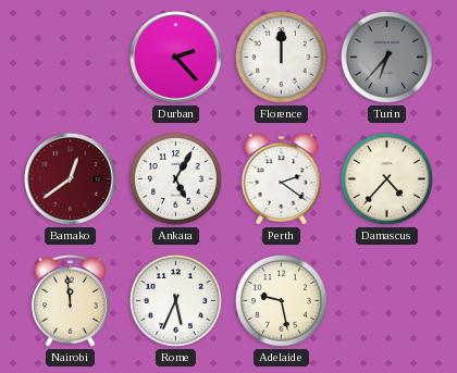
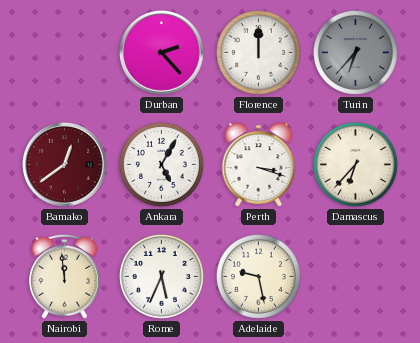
Perth: 2:21 -> 3:18 (259, 165)
Damascus: 4:37 -> 6:37 (355, 164)
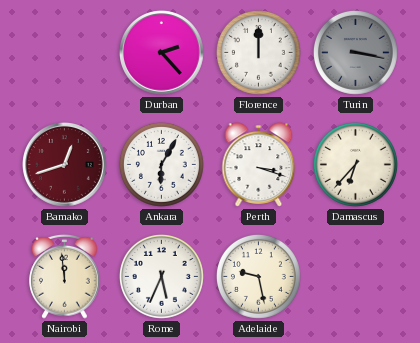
Turin: 6:37 -> 3:17 (355, 52)
Bamako: 12:39 -> 12:42 (65, 165)
Ankara: 5:05 -> 6:05 (161, 164)
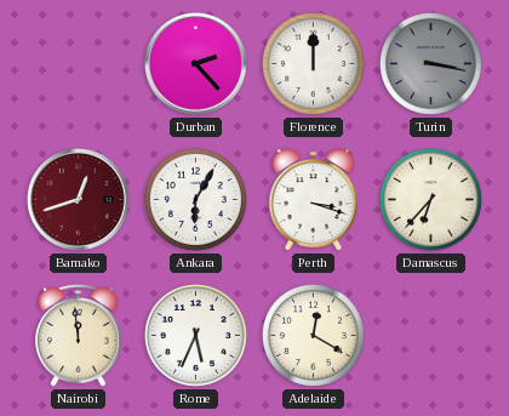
Adelaide: 9:28 -> 12:20 (313, 335)
